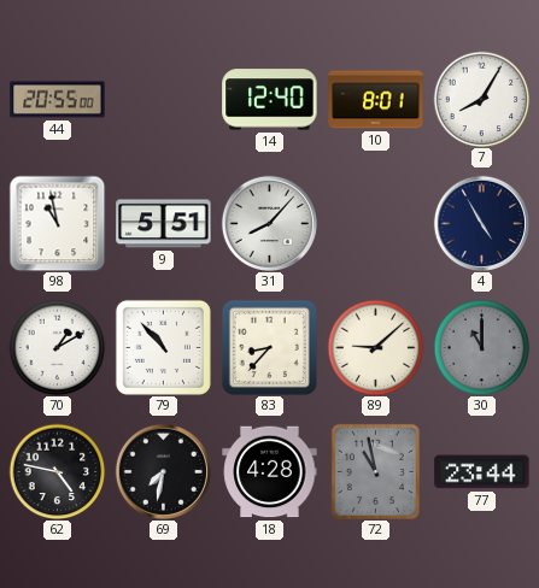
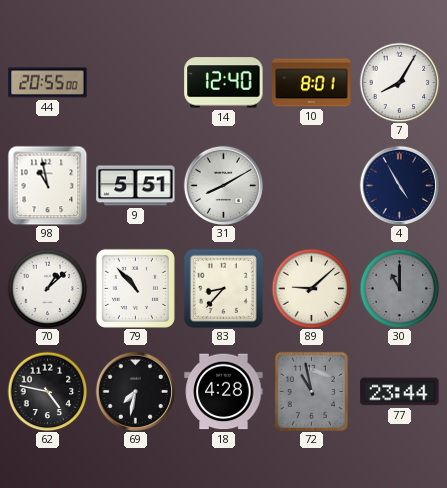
31: 8:07 -> 8:10 (223, 185)
70: 1:10 -> 1:08 (47, 288)
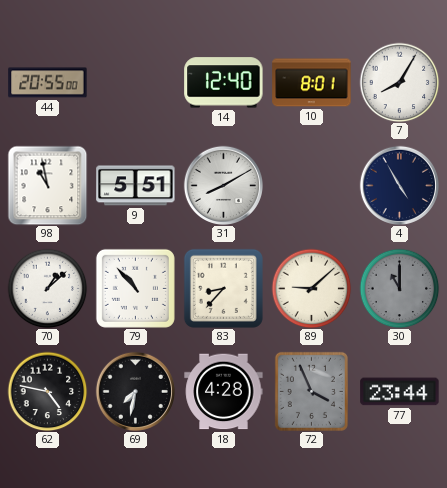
72: 10:58 -> 3:56 (311, 391)
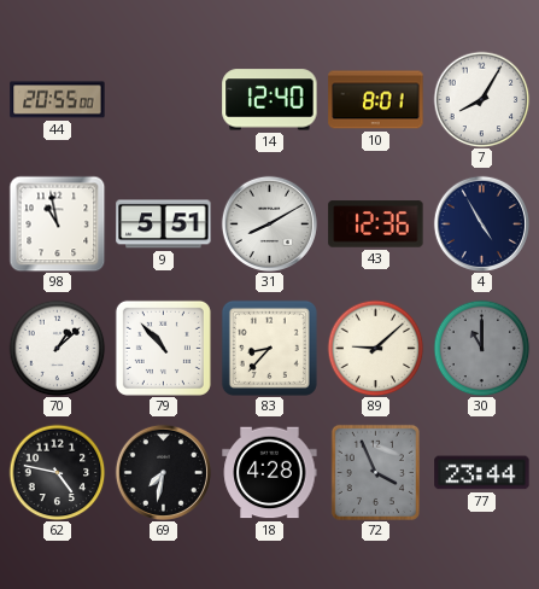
43: none -> 12:36 (376, 224)
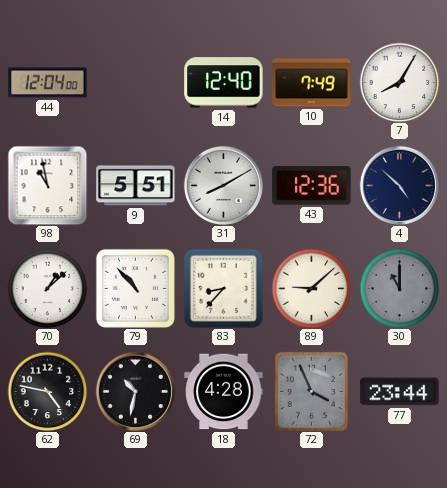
44: 20:55 -> 12:04 (48, 83)
10: 8:01 -> 7:49 (312, 83)
4: 4:55 -> 4:52 (399, 185)
69: 7:32 -> 10:32 (135, 391)
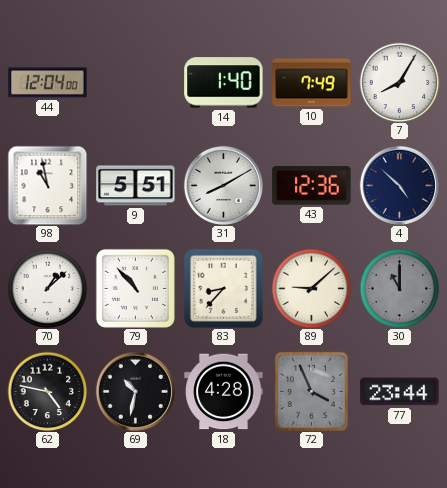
14: 12:40 -> 1:40 (224, 83)
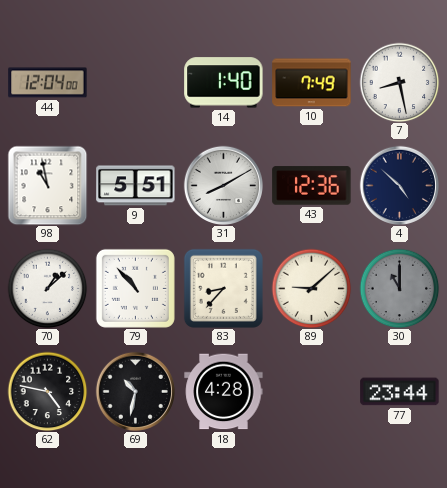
7: 8:05 -> 8:28 (399, 82)
72: 3:56 -> none (311, 391)
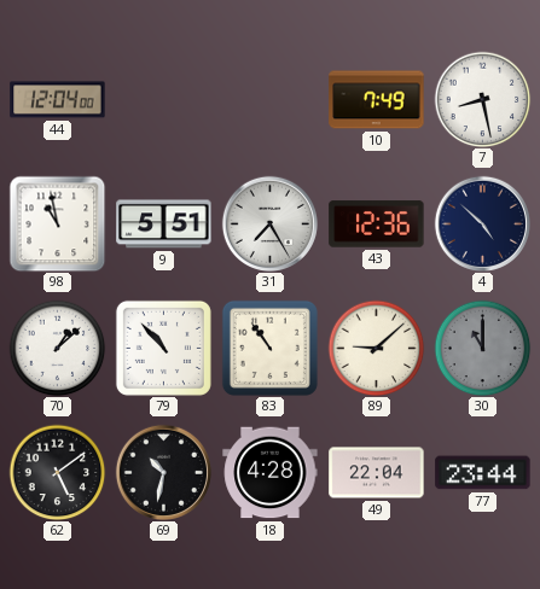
14: 1:40 -> none (224, 83)
31: 8:10 -> 7:25 (269, 223)
83: 8:37 -> 10:54 (269, 348)
62: 4:47 -> 5:09 (57, 472)
49: none -> 22:04 (377, 473)
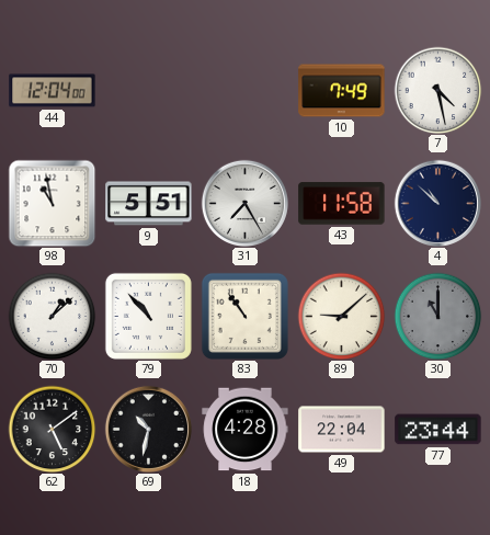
7: 8:28 -> 4:28 (437, 90)
43: 12:36 -> 11:58 (342, 204)
4: 4:52 -> 10:52 (437, 203)
